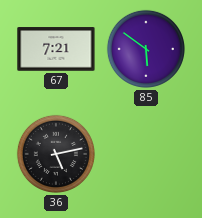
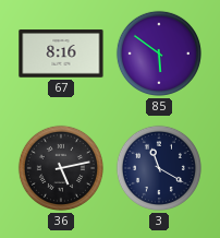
67: 7:21 -> 8:16 (61, 53)
3: none -> 11:20 (159, 168)
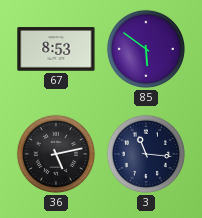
67: 8:16 -> 8:53 (56, 49)
3: 11:20 -> 11:16 (146, 154)
